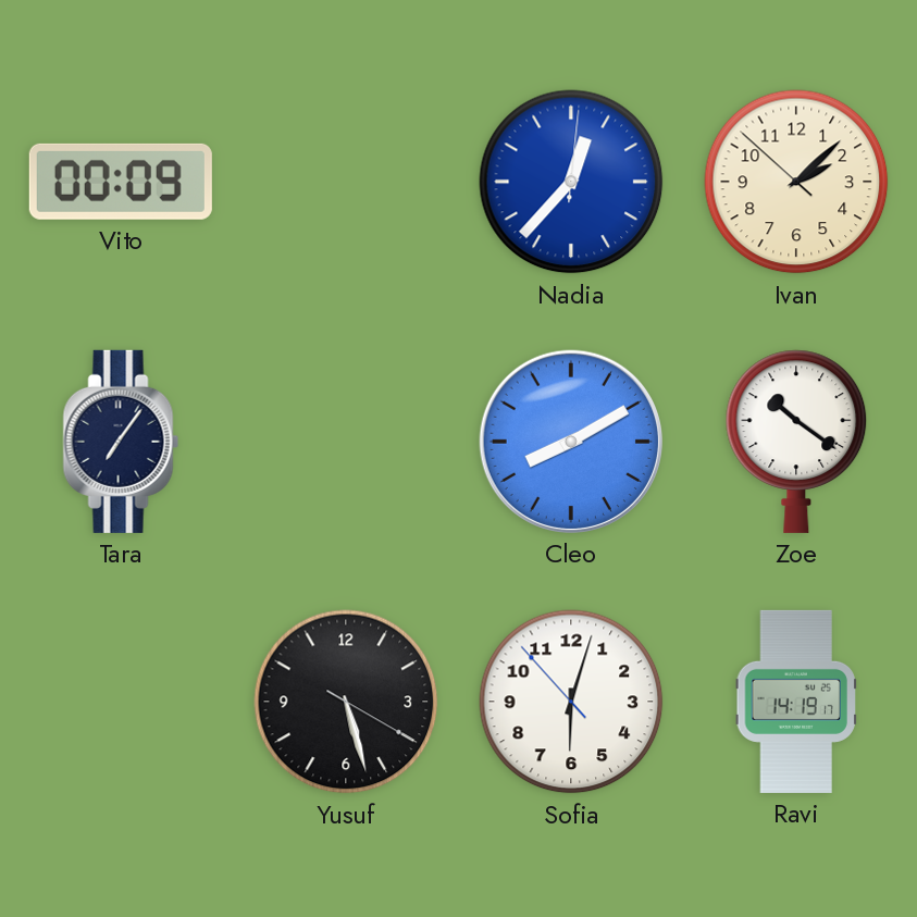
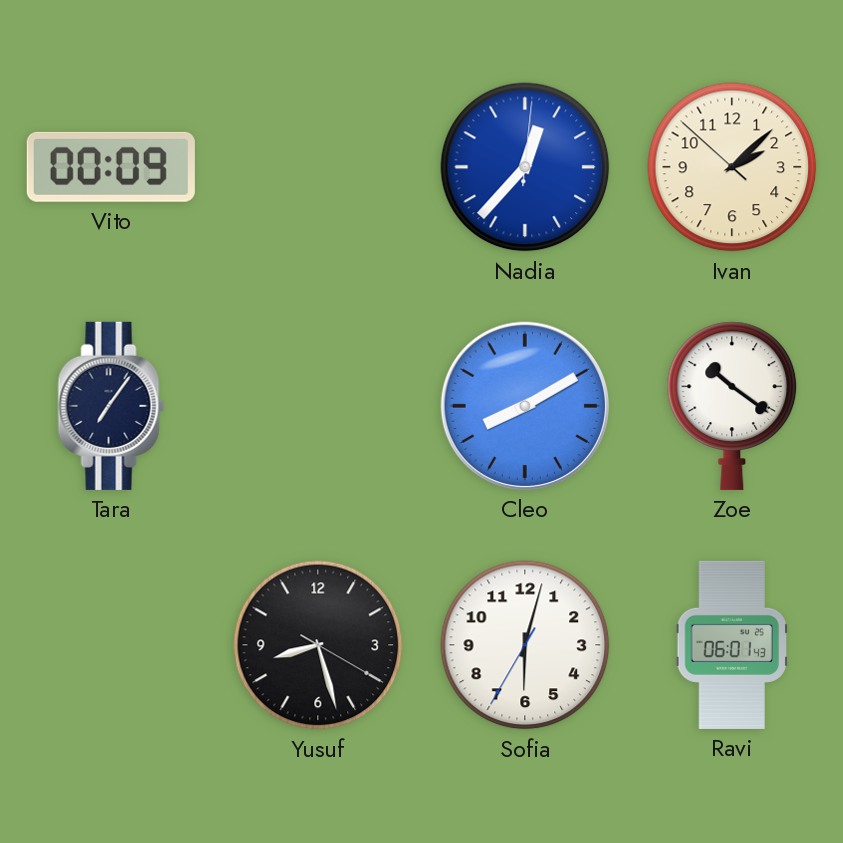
Yusuf: 5:27 -> 8:27 (318, 645)
Sofia: 6:02:53 -> 6:02:35 (525, 645)
Ravi: 14:19 -> 06:01 (731, 645)
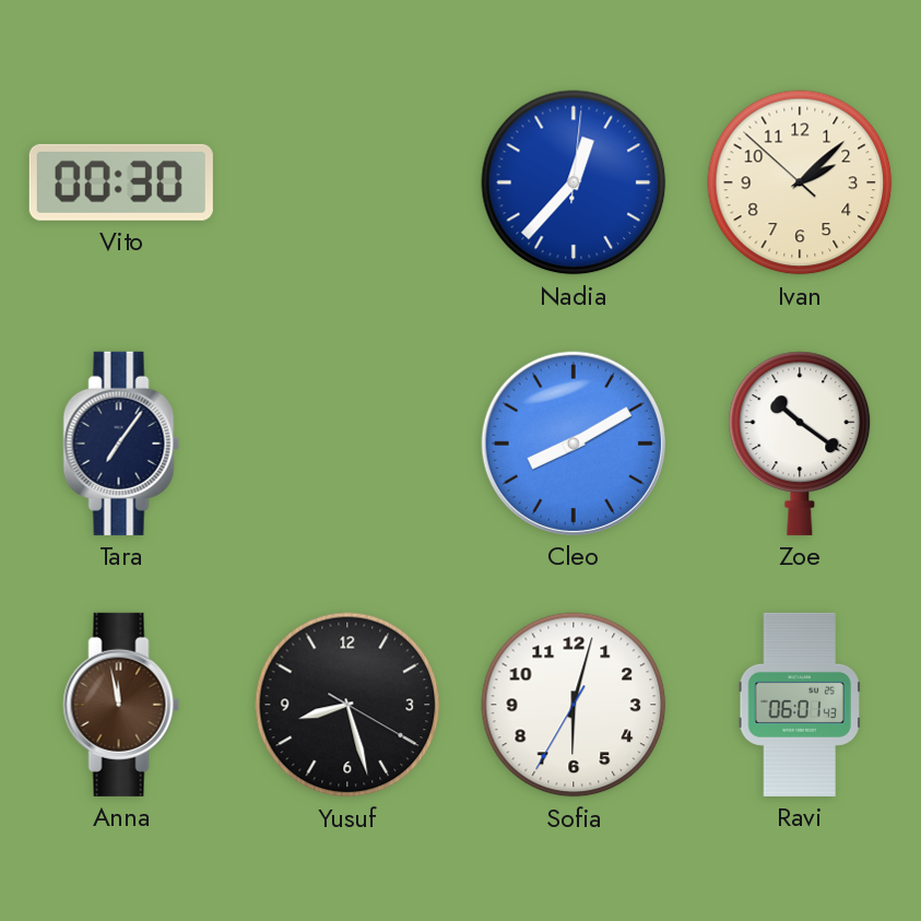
Vito: 00:09 -> 00:30 (121, 182)
Anna: none -> 11:58 (121, 705)
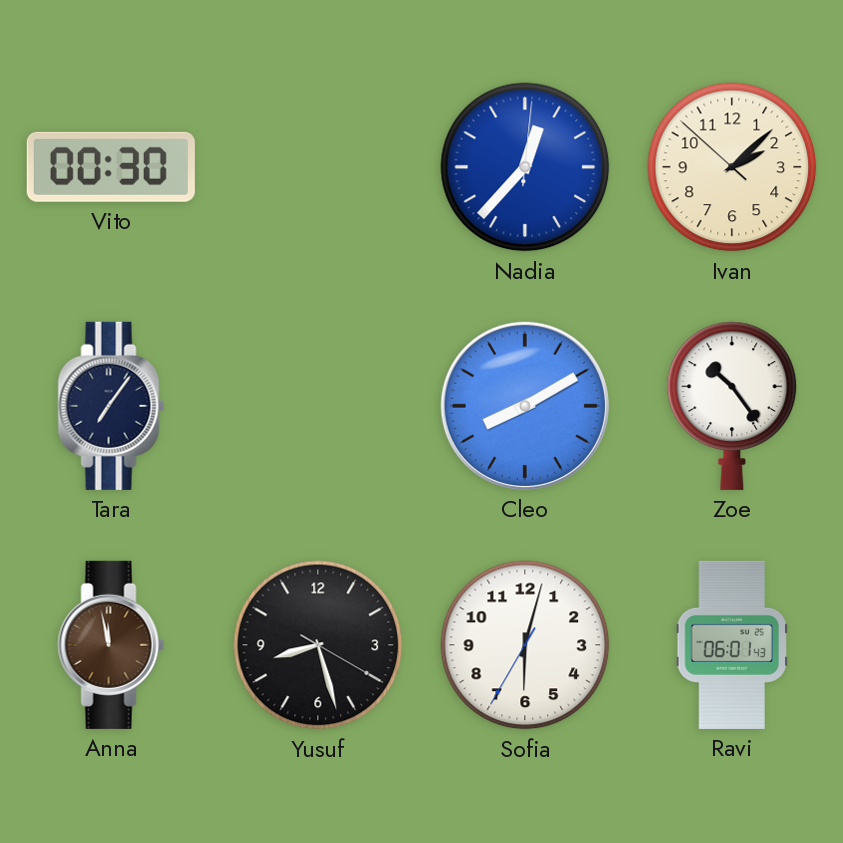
Zoe: 10:21 -> 10:24 (732, 406)
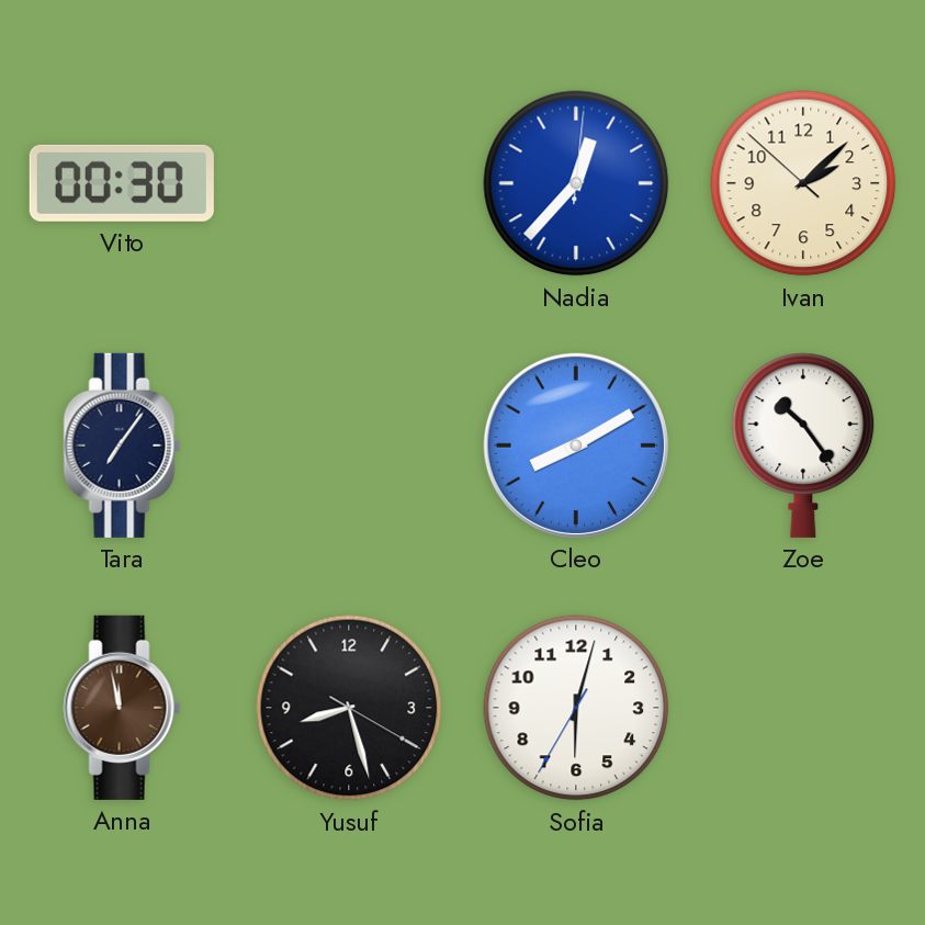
Ravi: 06:01 -> none (731, 645)
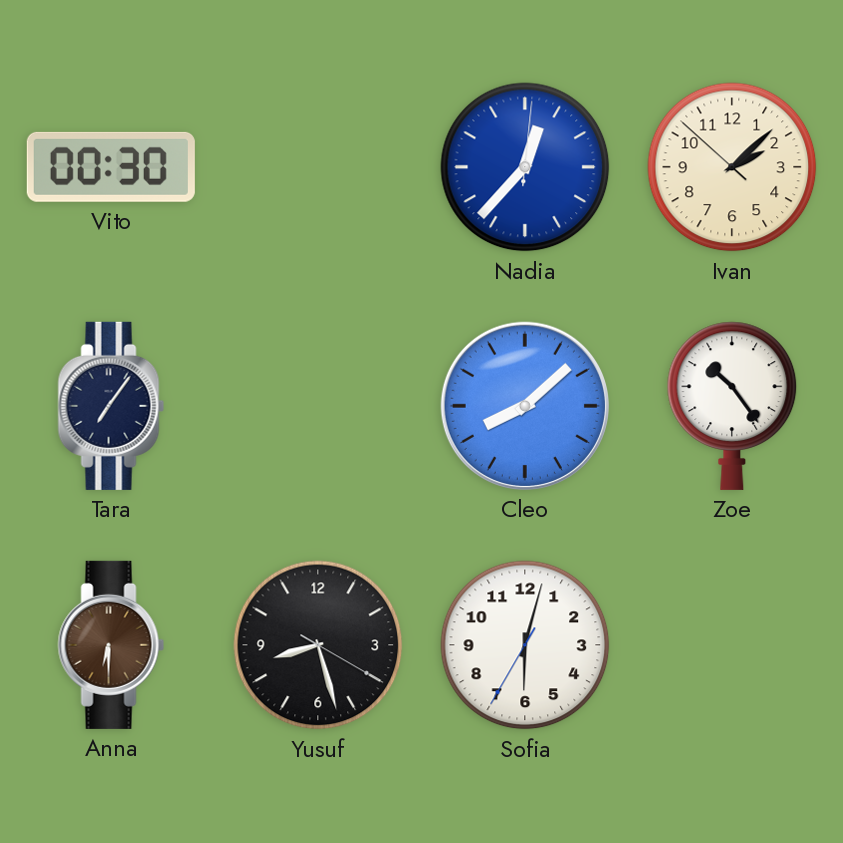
Cleo: 8:10 -> 8:08 (525, 406)
Anna: 11:58 -> 6:30 (111, 645)
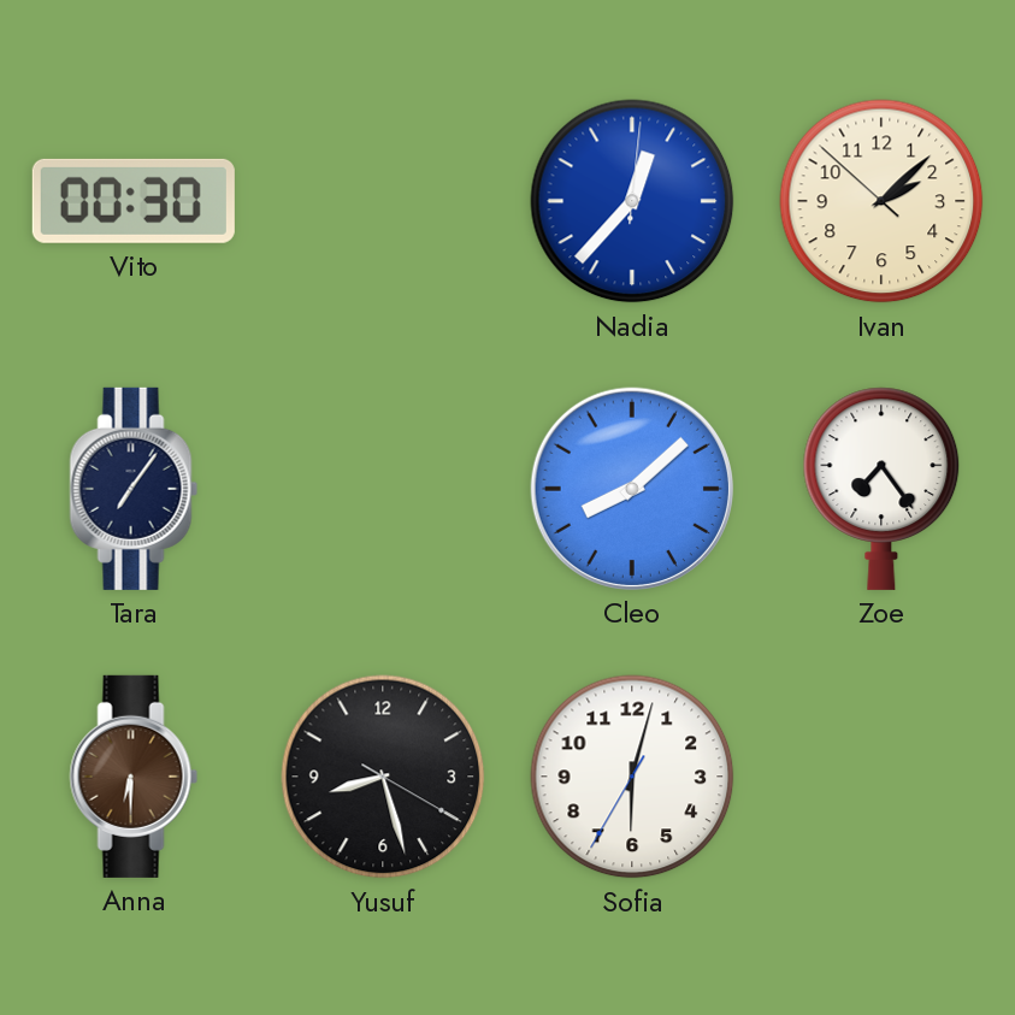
Zoe: 10:24 -> 7:24 (881, 489)
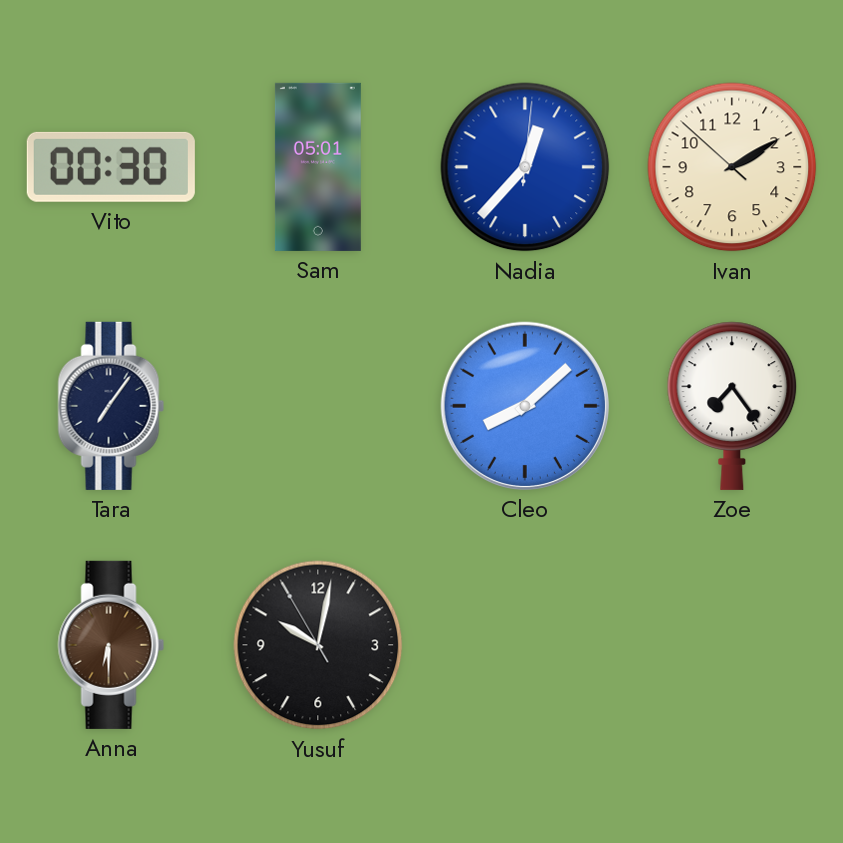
Sam: none -> 05:01 (318, 167)
Ivan: 2:07 -> 2:09 (732, 167)
Yusuf: 8:27 -> 10:01 (318, 645)
Sofia: 6:02 -> none (632, 777)
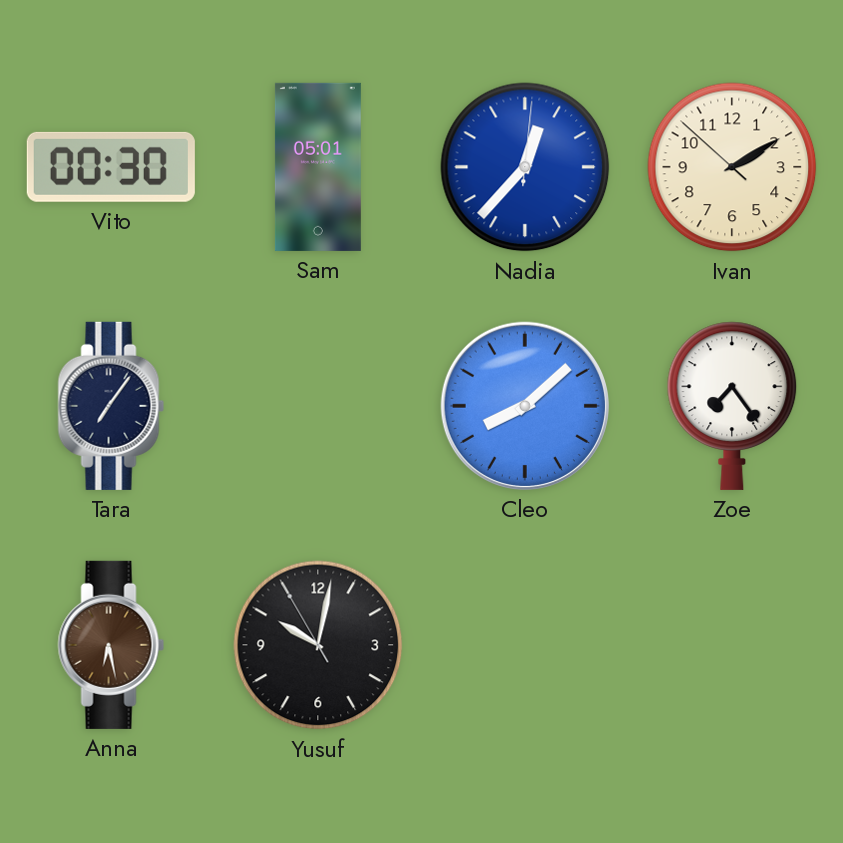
Anna: 6:30 -> 6:28 (111, 645)
